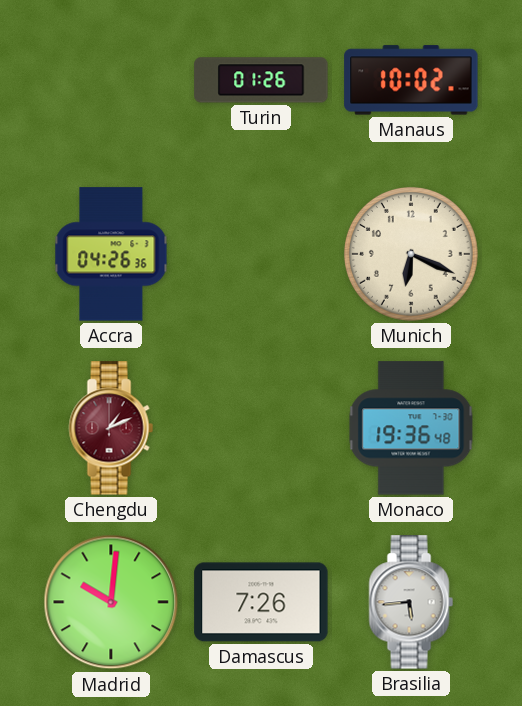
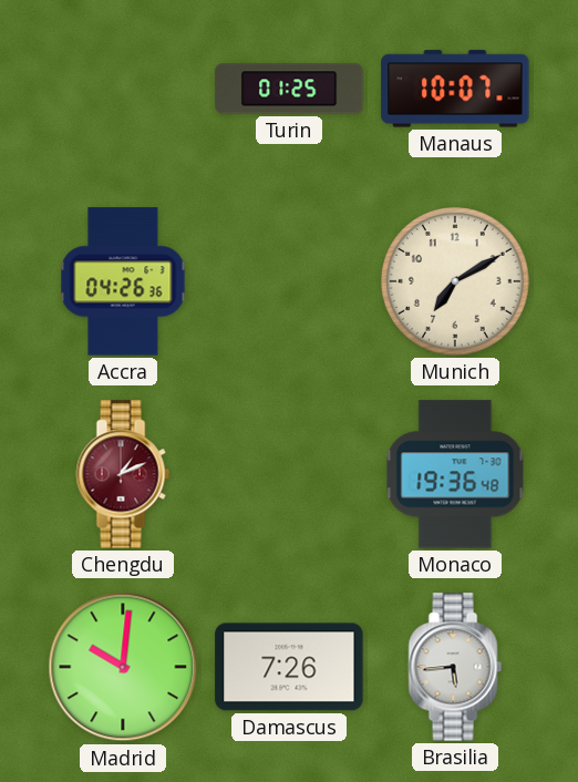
Turin: 01:26 -> 01:25 (289, 89)
Manaus: 10:02 -> 10:07 (455, 89)
Munich: 6:19 -> 7:10 (455, 281)
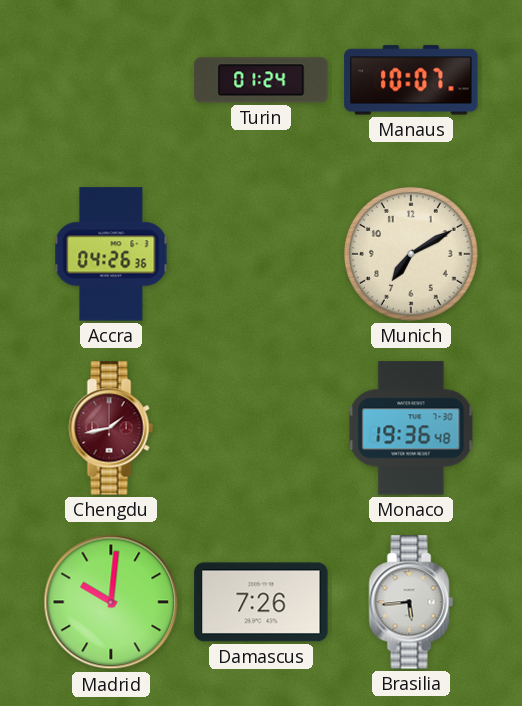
Turin: 01:25 -> 01:24 (261, 80)
Chengdu: 1:11 -> 1:43 (111, 428)
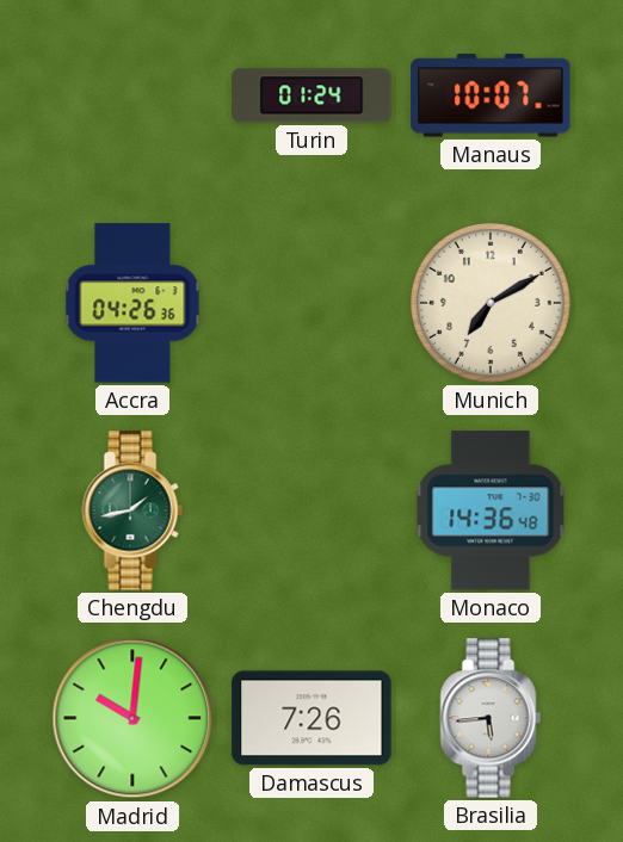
Chengdu dial: burgundy -> green (132, 510)
Monaco: 19:36 -> 14:36 (491, 510)
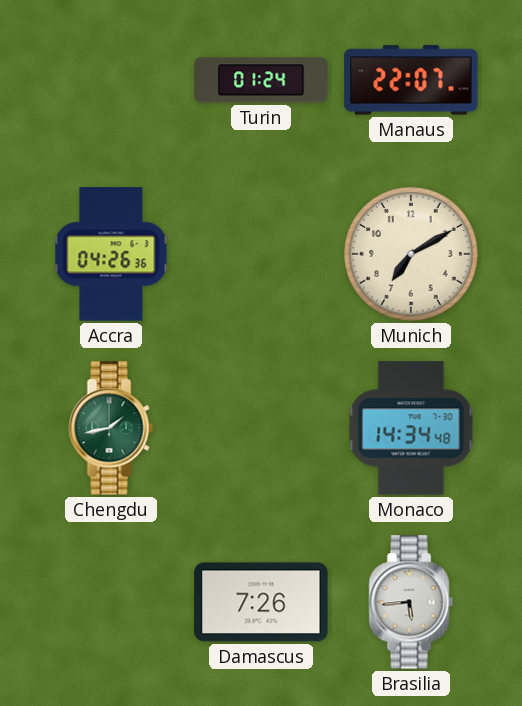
Manaus: 10:07 -> 22:07 (411, 80)
Monaco: 14:36 -> 14:34 (411, 428)
Madrid: 10:01 -> none (132, 718)
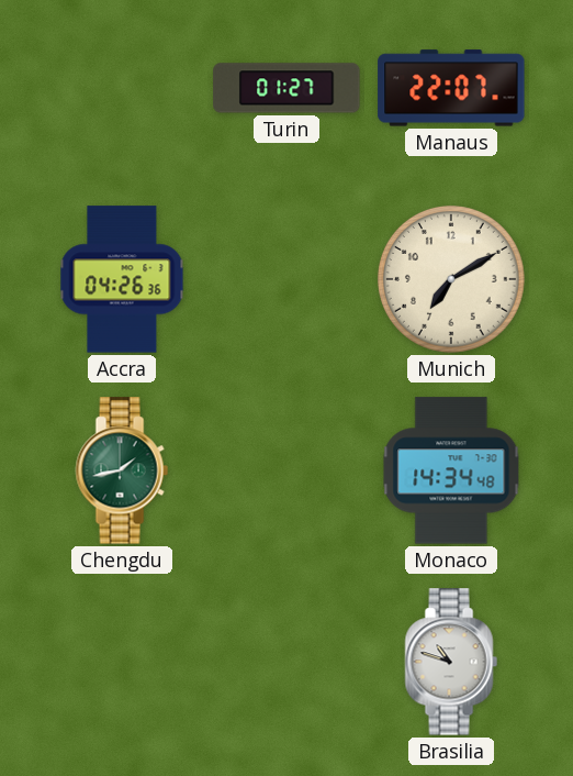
Turin: 01:24 -> 01:27 (286, 88)
Damascus: 7:26 -> none (261, 602)
Brasilia: 5:44 -> 10:48 (451, 662)
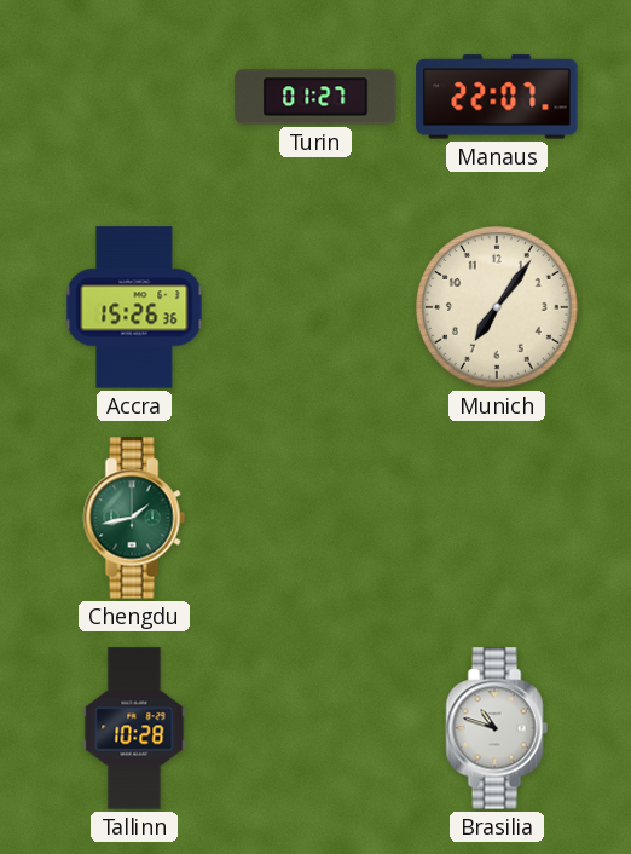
Accra: 04:26 -> 15:26 (134, 307)
Munich: 7:10 -> 7:06 (497, 307)
Monaco: 14:34 -> none (451, 470)
Tallinn: none -> 10:28 (134, 728)
